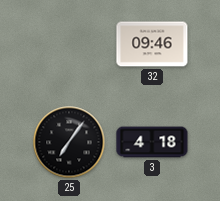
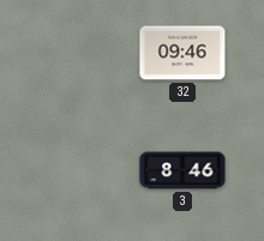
25: 7:06 -> none (69, 142)
3: 4:18 -> 8:46 (182, 170)
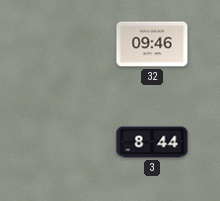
3: 8:46 -> 8:44 (152, 142)
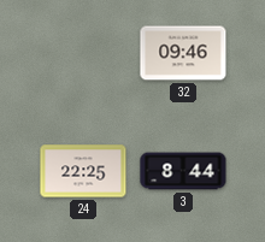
24: none -> 22:25 (83, 171)
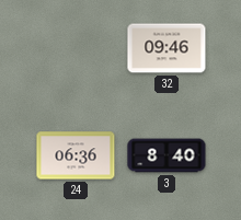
24: 22:25 -> 06:36 (76, 155)
3: 8:44 -> 8:40 (167, 155)
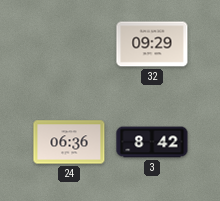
32: 09:46 -> 09:29 (152, 44)
3: 8:40 -> 8:42 (152, 142)
